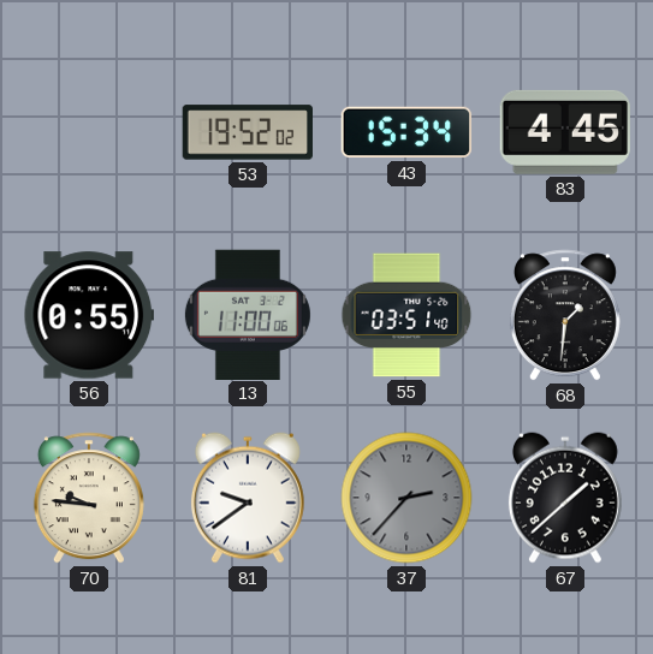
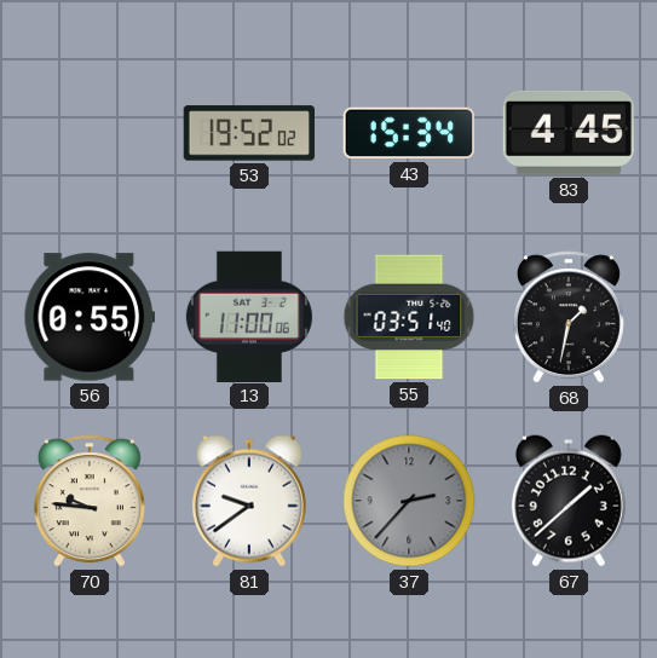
68: 1:31 -> 1:32 (569, 317)
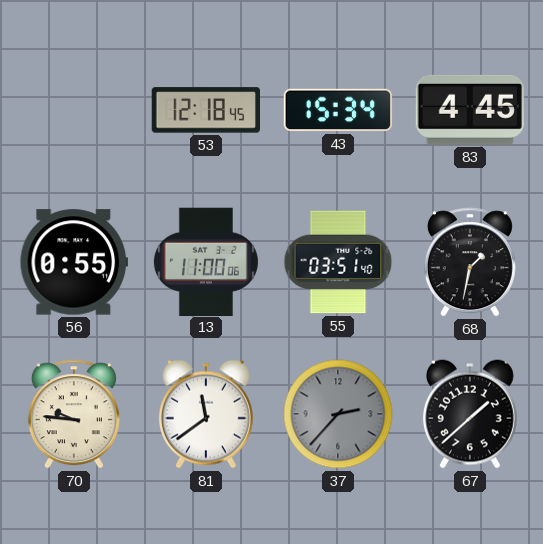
53: 19:52 -> 12:18 (205, 110)
81: 9:39 -> 11:39 (206, 414)
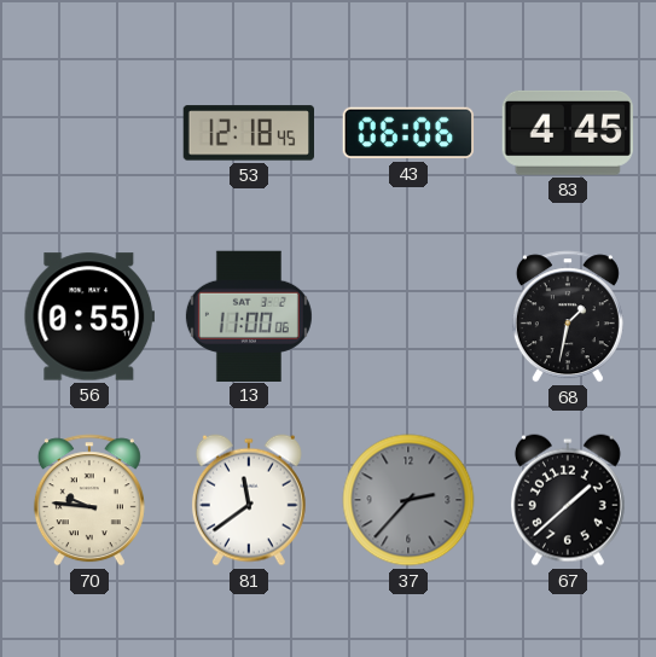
43: 15:34 -> 06:06 (408, 133)
55: 03:51 -> none (338, 262)
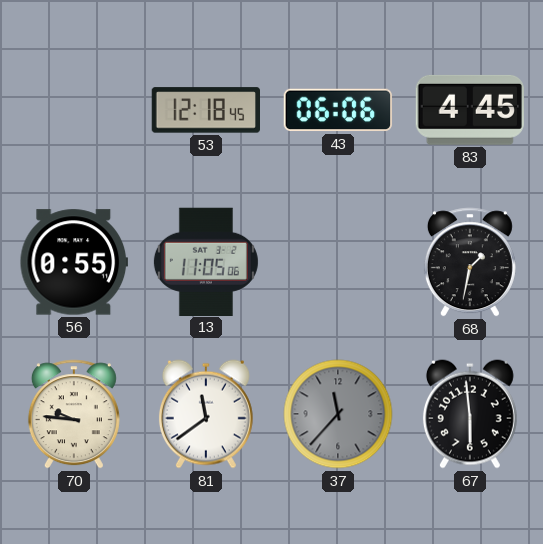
13: 11:00 -> 11:05 (206, 261)
37: 2:37 -> 11:37 (338, 414)
67: 1:38 -> 5:59 (470, 414)
